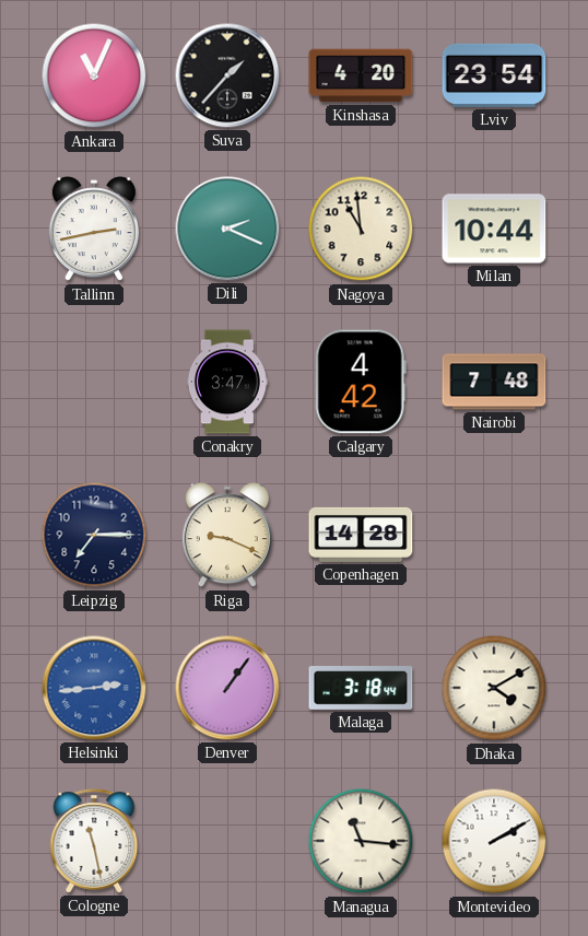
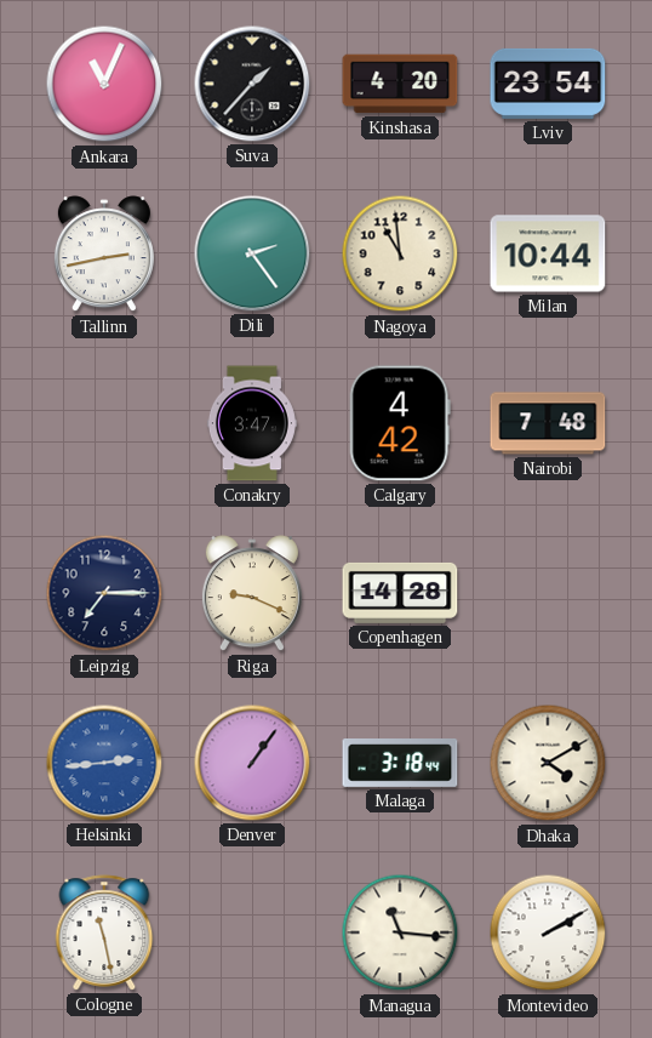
Dili: 2:19 -> 2:24 (252, 253)
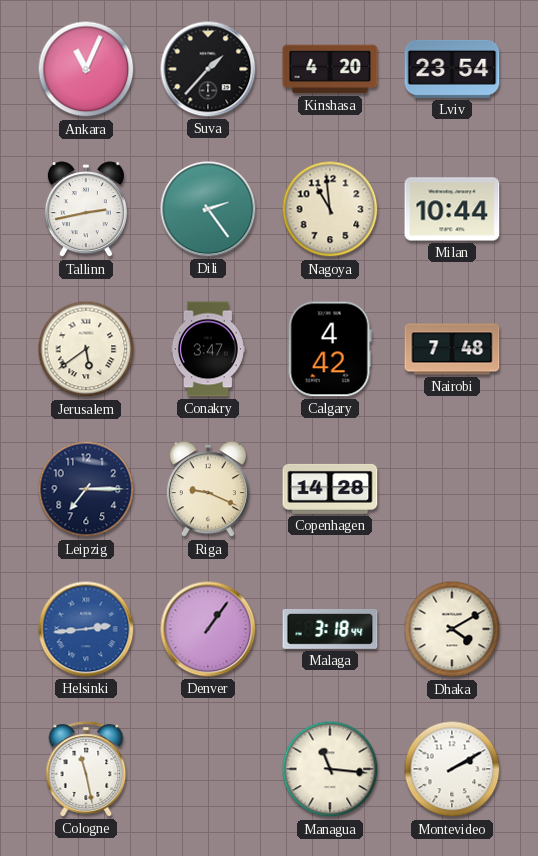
Jerusalem: none -> 5:39 (86, 349)
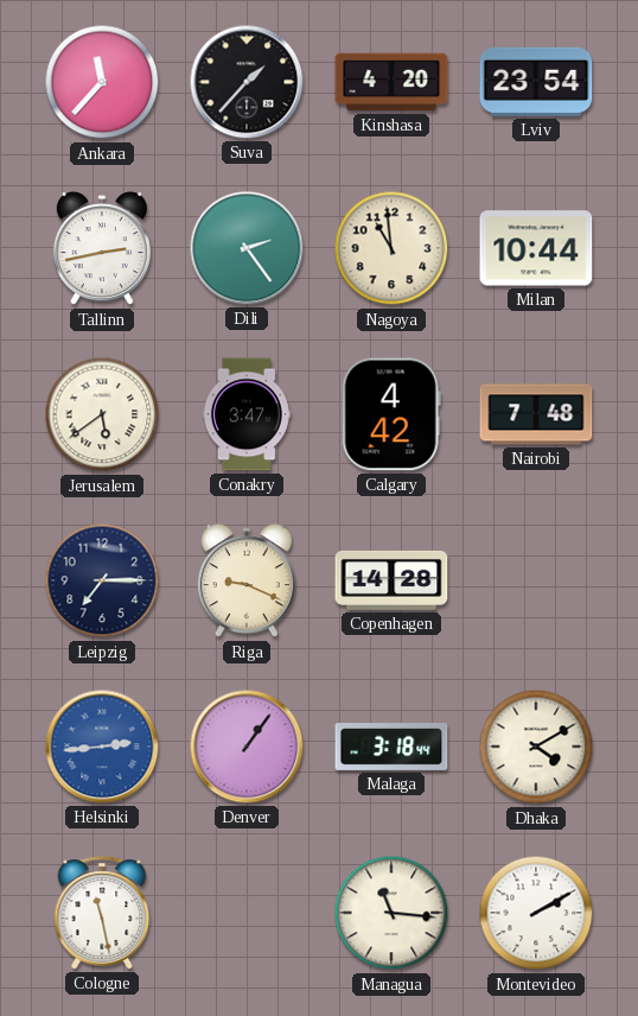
Ankara: 11:04 -> 11:37 (102, 82)
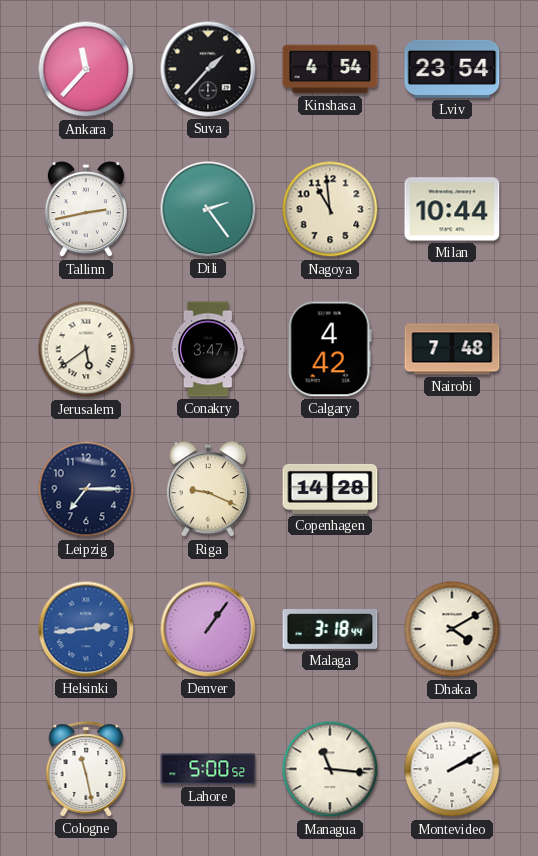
Kinshasa: 4:20 -> 4:54 (330, 69)
Lahore: none -> 5:00 (208, 769)
